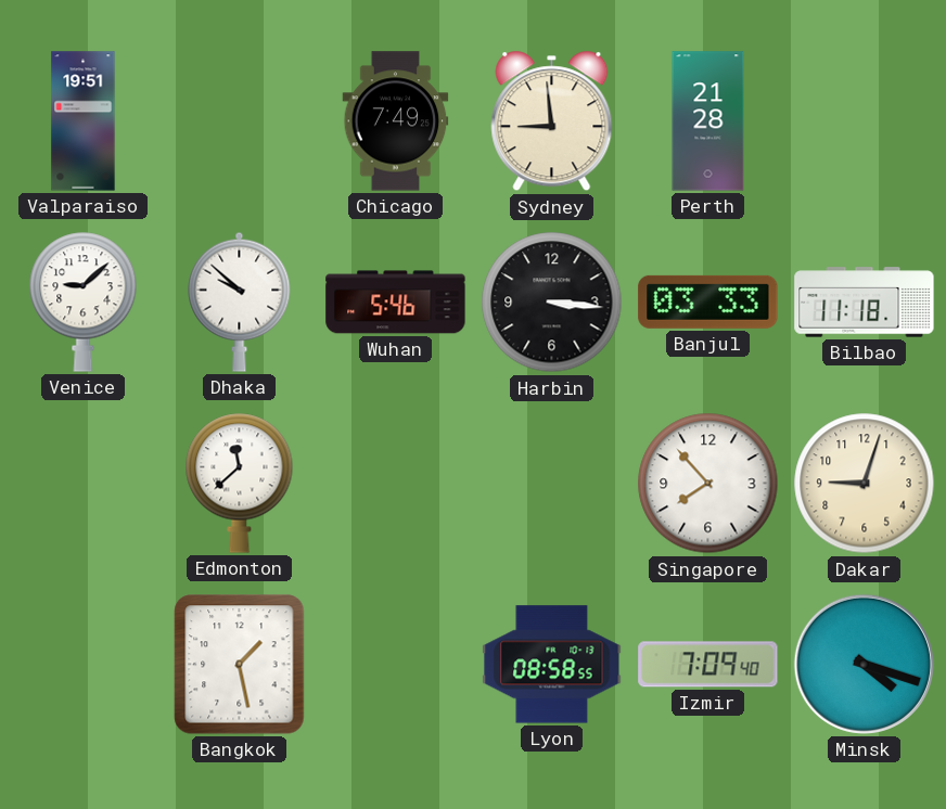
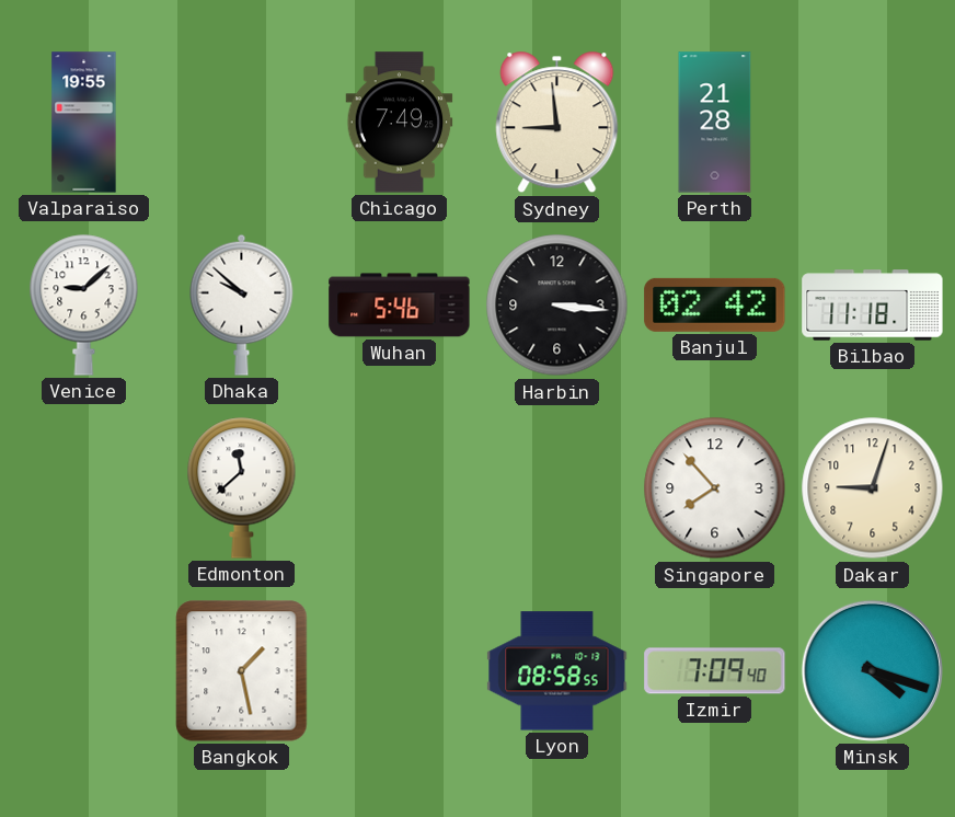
Valparaiso: 19:51 -> 19:55 (84, 123)
Banjul: 03:33 -> 02:42 (715, 304)
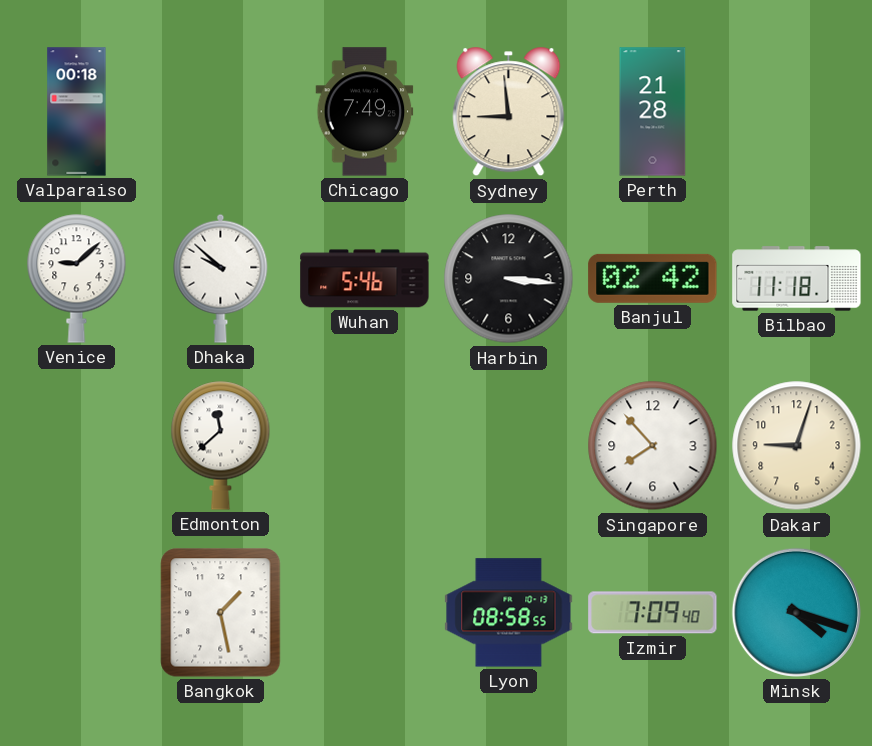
Valparaiso: 19:55 -> 00:18 (77, 112)
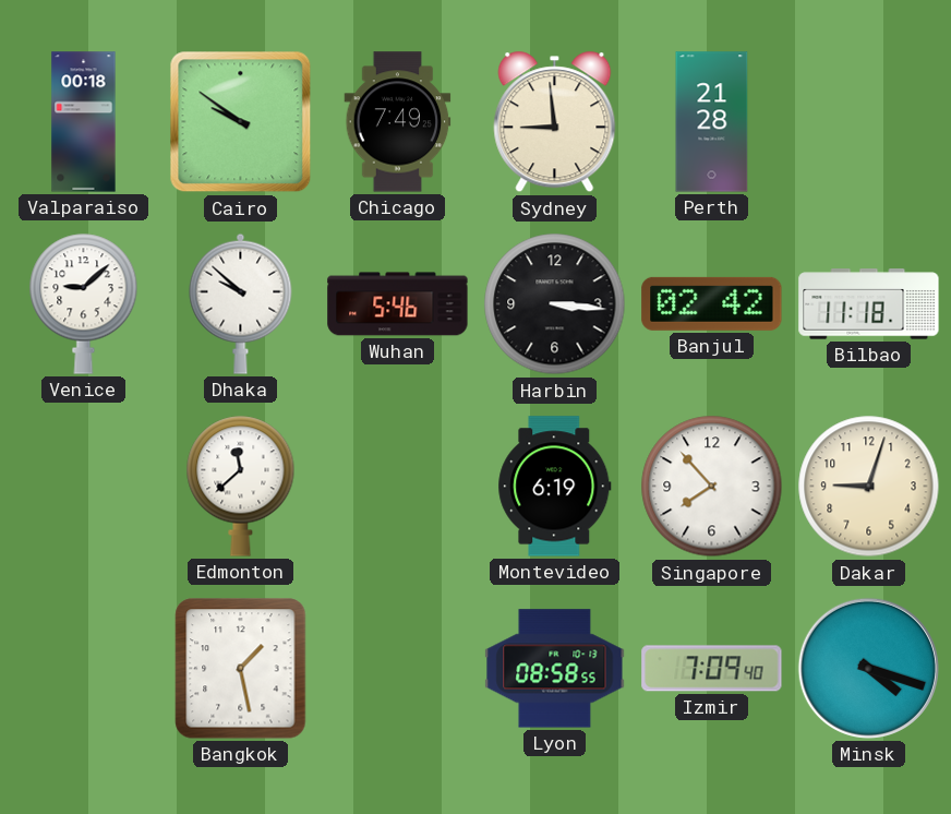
Cairo: none -> 9:51 (241, 122)
Montevideo: none -> 6:19 (555, 487)
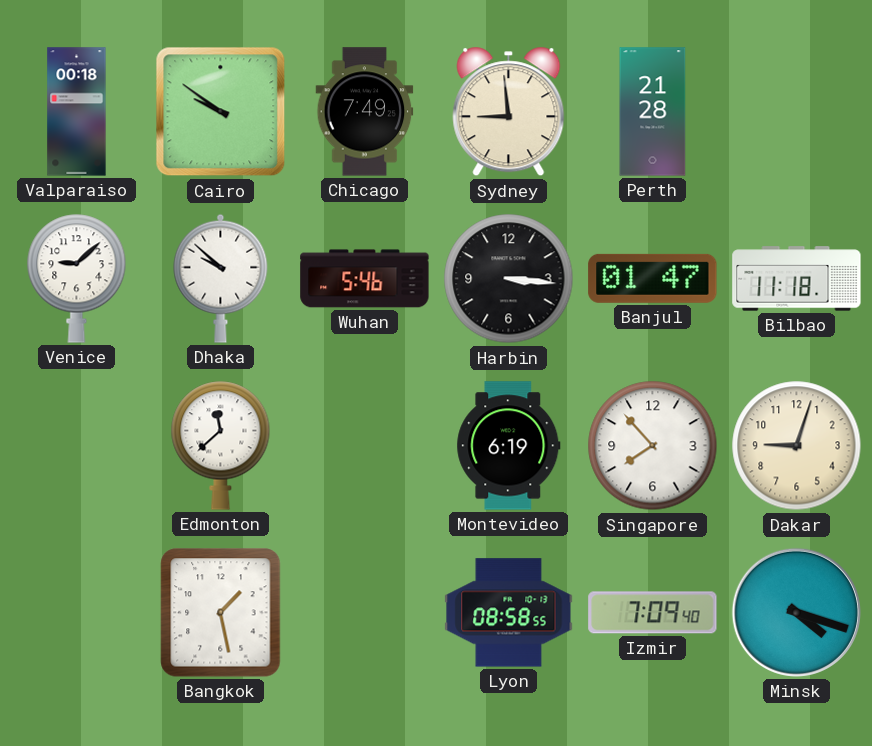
Banjul: 02:42 -> 01:47 (653, 278)
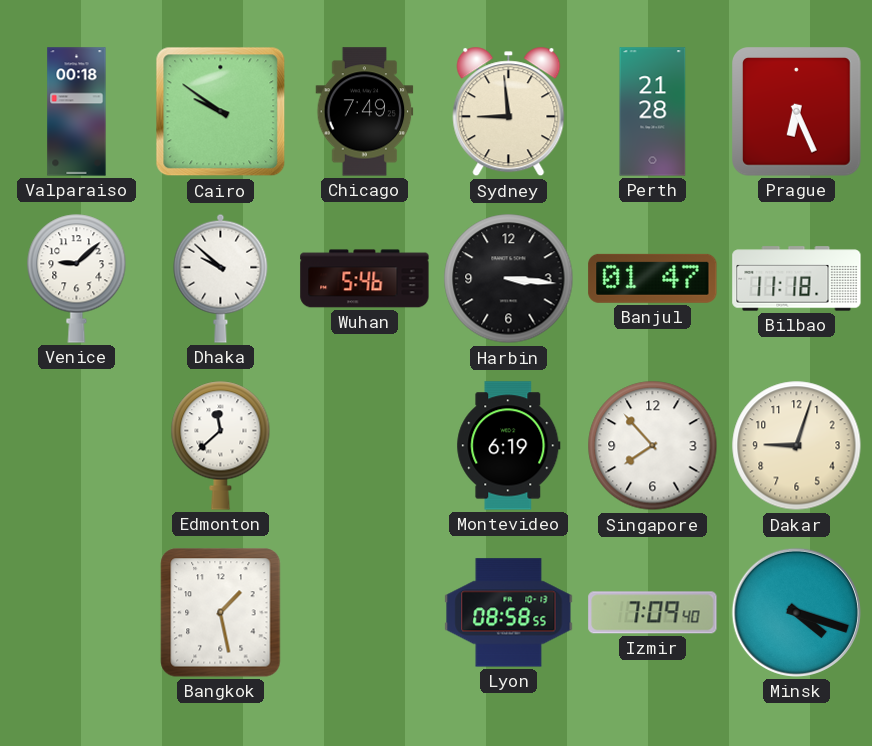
Prague: none -> 6:26 (797, 112)
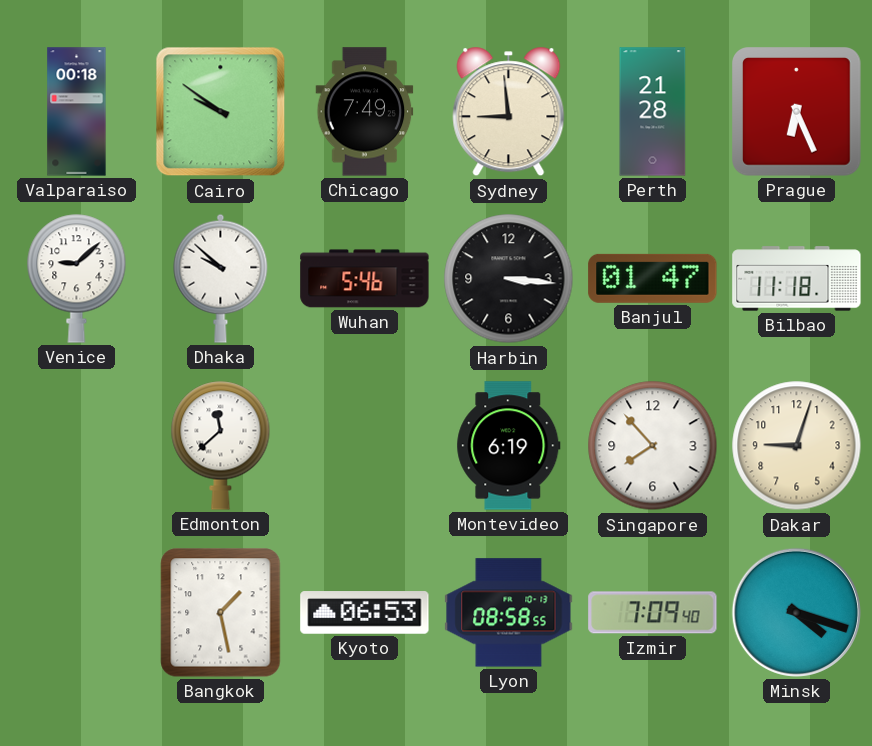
Kyoto: none -> 06:53 (365, 613)
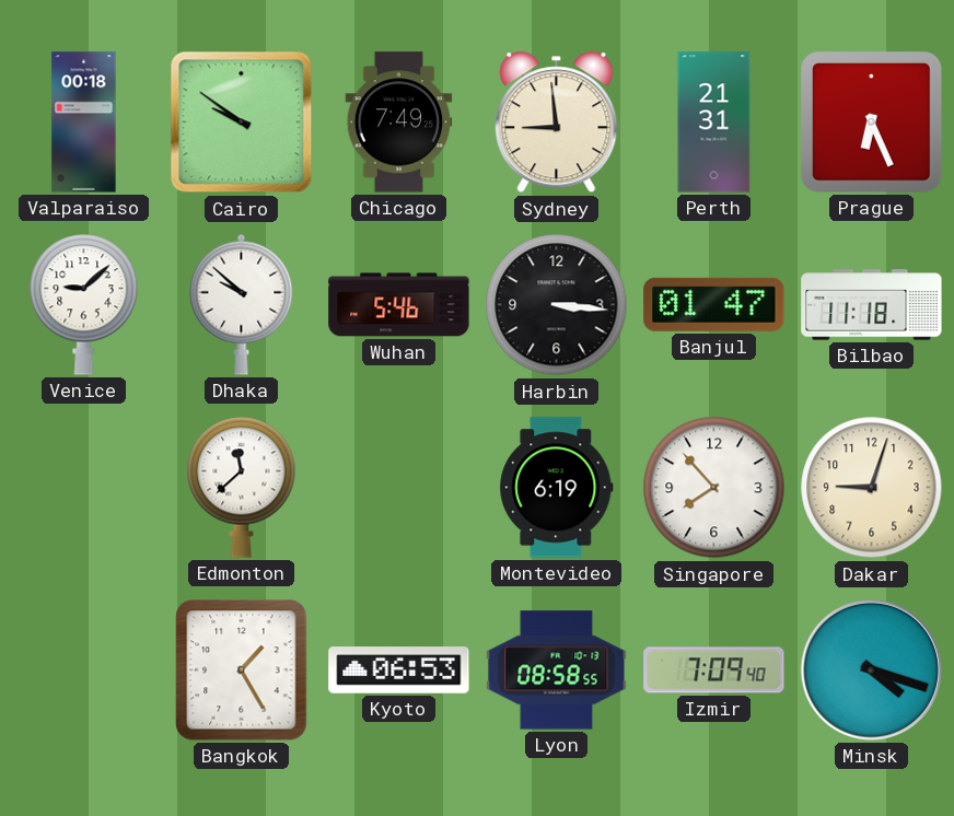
Perth: 21:28 -> 21:31 (714, 123)
Bangkok: 1:28 -> 1:25 (242, 671)
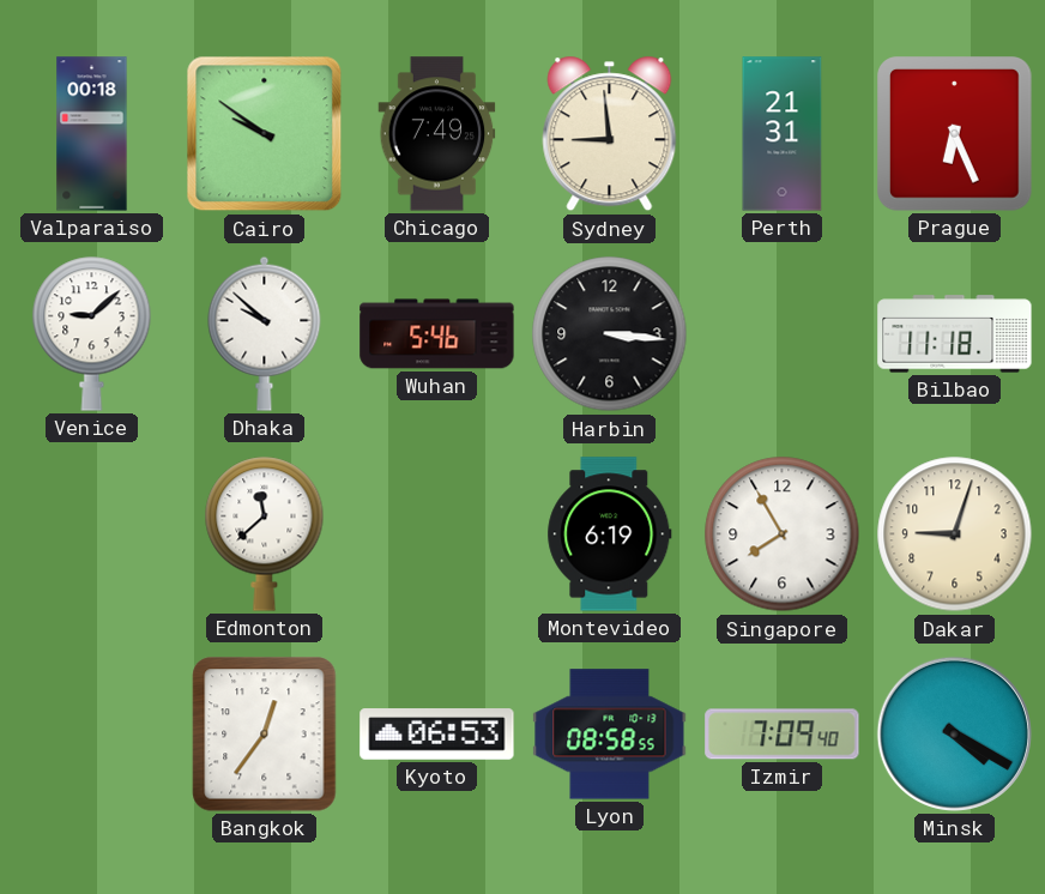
Banjul: 01:47 -> none (714, 304)
Singapore: 7:53 -> 7:55 (783, 534)
Bangkok: 1:25 -> 12:36 (265, 735)
Minsk: 4:18 -> 4:20 (954, 733)
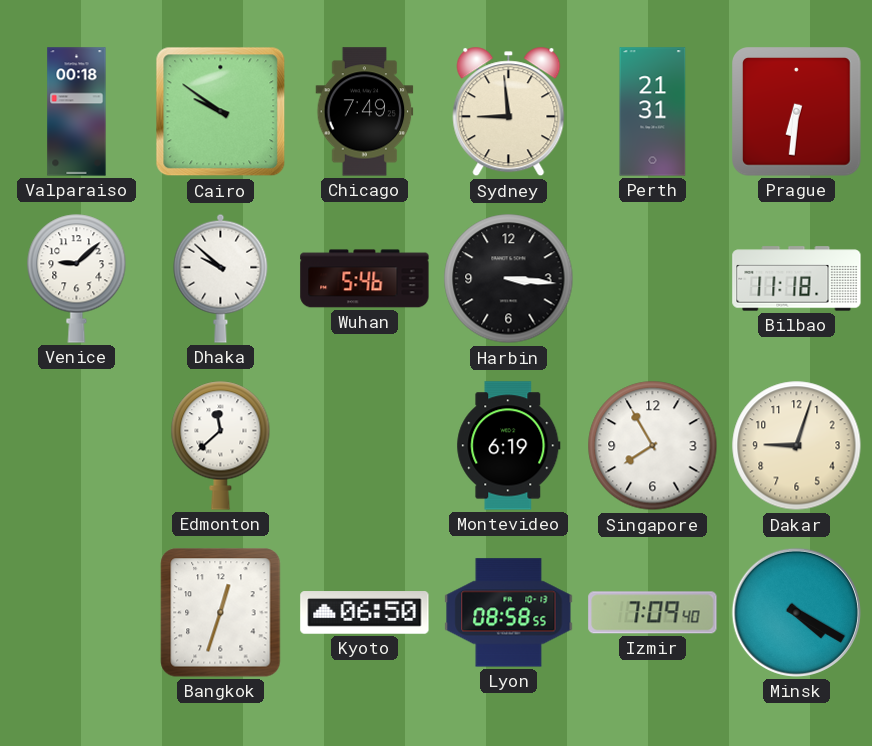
Prague: 6:26 -> 6:31 (797, 112)
Bangkok: 12:36 -> 12:33 (221, 613)
Kyoto: 06:53 -> 06:50 (365, 613)
